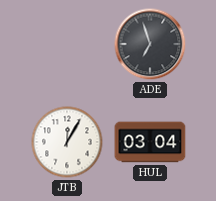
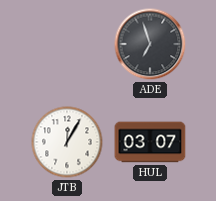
HUL: 03:04 -> 03:07 (150, 142)
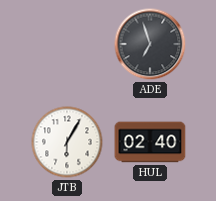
JTB: 12:05 -> 6:05 (67, 142)
HUL: 03:07 -> 02:40 (150, 142)
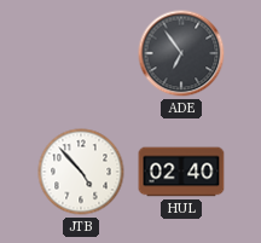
ADE: 6:57 -> 6:54 (181, 53)
JTB: 6:05 -> 4:53 (81, 172)
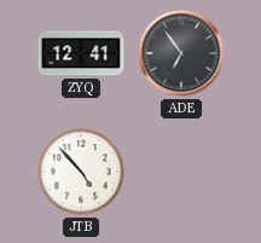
ZYQ: none -> 12:41 (81, 53)
HUL: 02:40 -> none (181, 172)
